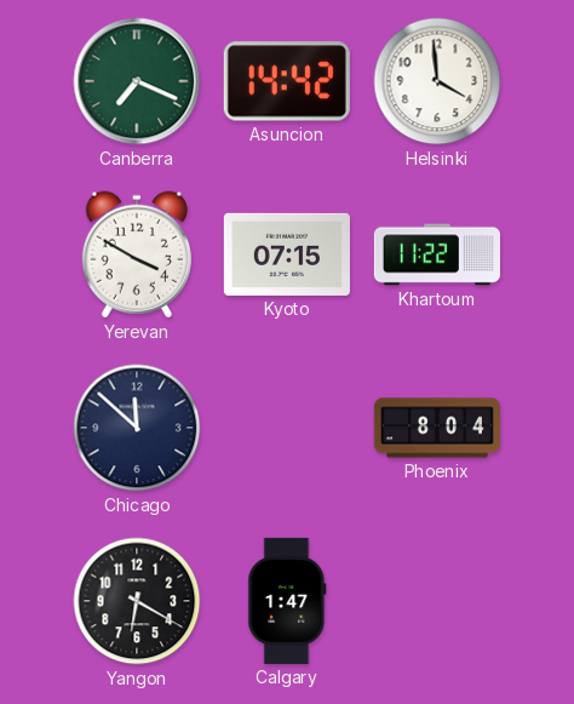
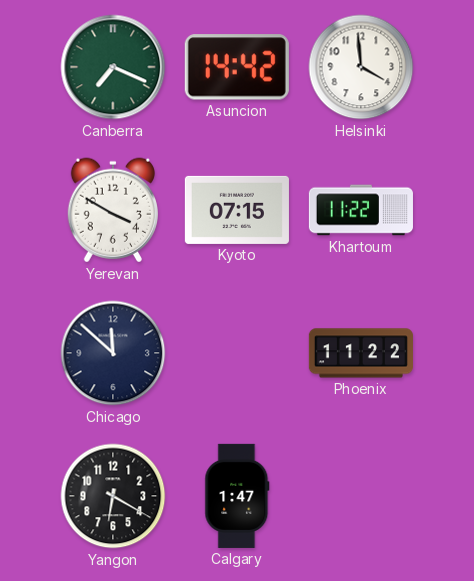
Phoenix: 8:04 -> 11:22 (361, 353)
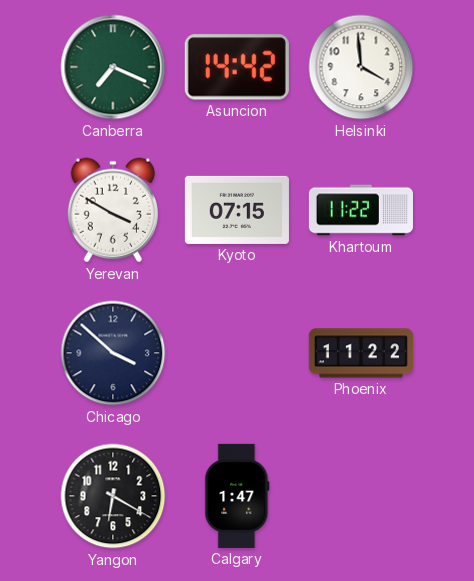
Chicago: 11:52 -> 3:52 (113, 353)
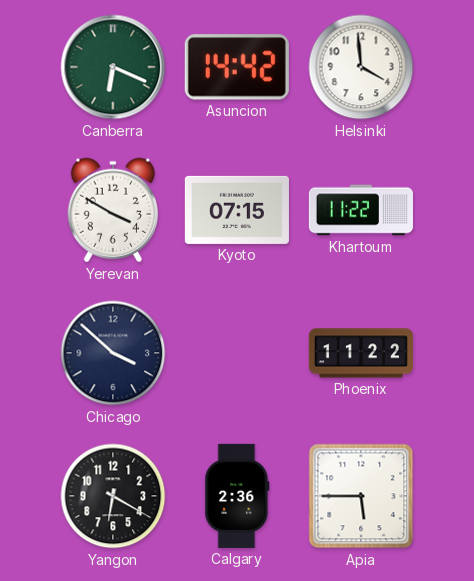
Canberra: 7:19 -> 6:19 (113, 67)
Calgary: 1:47 -> 2:36 (237, 496)
Apia: none -> 5:45 (361, 496)
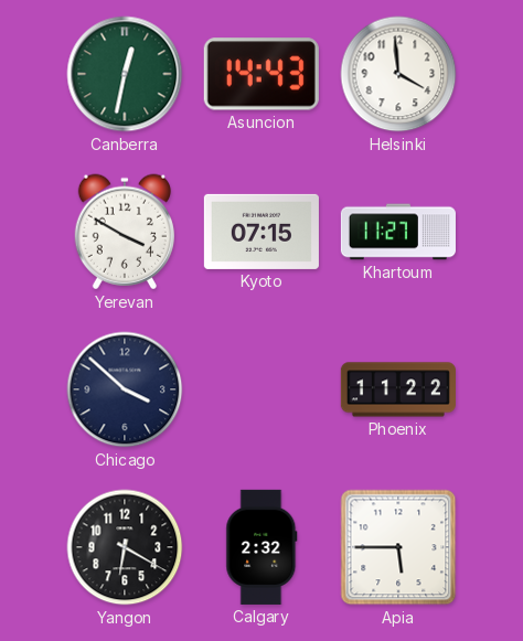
Canberra: 6:19 -> 12:32 (125, 74)
Asuncion: 14:42 -> 14:43 (261, 74)
Khartoum: 11:22 -> 11:27 (398, 232)
Calgary: 2:36 -> 2:32 (261, 547)
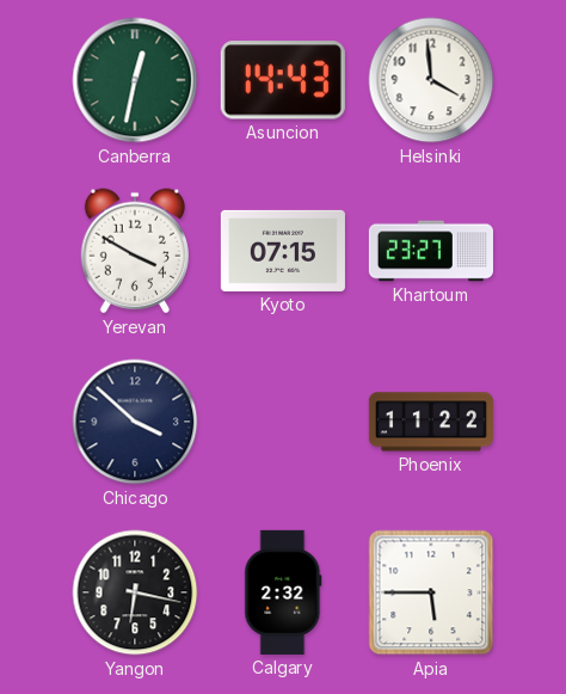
Khartoum: 11:27 -> 23:27 (431, 251)
Yangon: 6:20 -> 6:17 (135, 592)
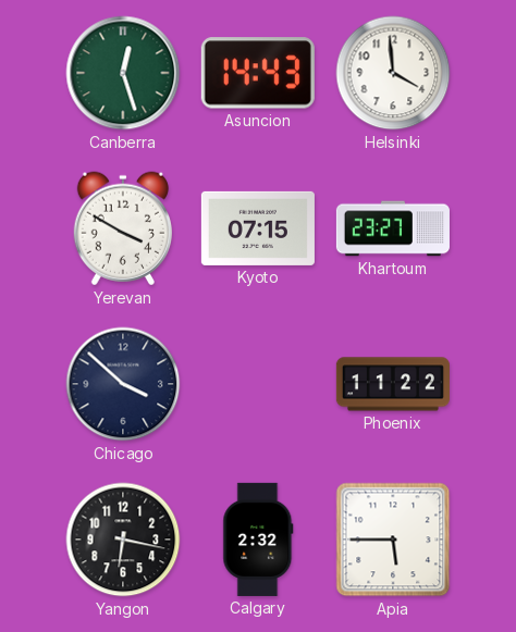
Canberra: 12:32 -> 12:27 (123, 73)
